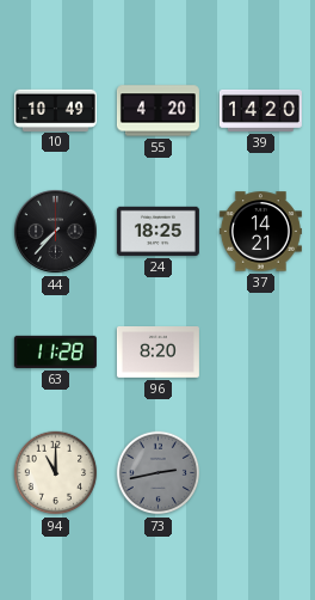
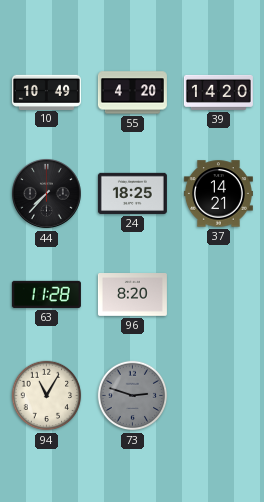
94: 11:00 -> 11:05 (47, 396)
73: 2:43 -> 2:48 (133, 396)
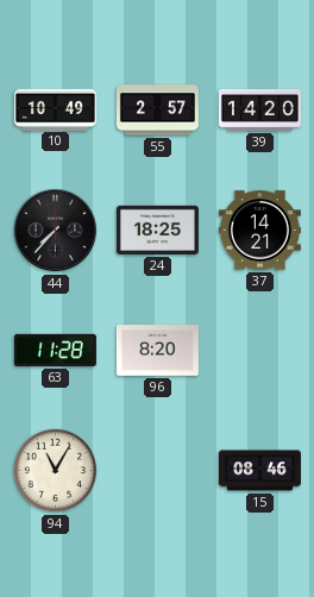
55: 4:20 -> 2:57 (157, 111)
73: 2:48 -> none (133, 396)
15: none -> 08:46 (259, 471)
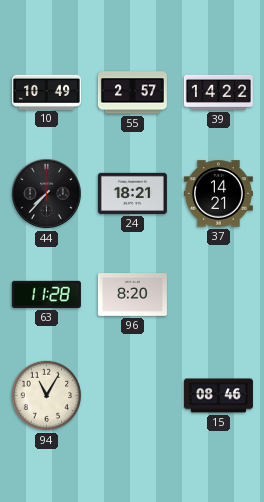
39: 14:20 -> 14:22 (218, 92)
24: 18:25 -> 18:21 (132, 193)
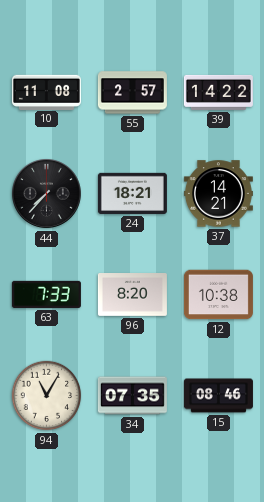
10: 10:49 -> 11:08 (46, 92)
63: 11:28 -> 7:33 (46, 294)
12: none -> 10:38 (218, 295)
34: none -> 07:35 (132, 396)
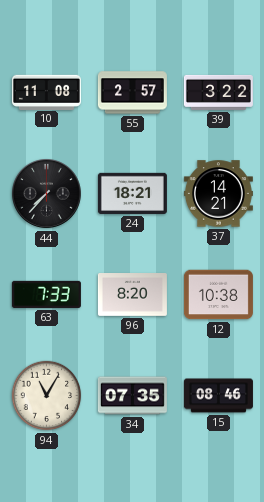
39: 14:22 -> 3:22 (218, 92)
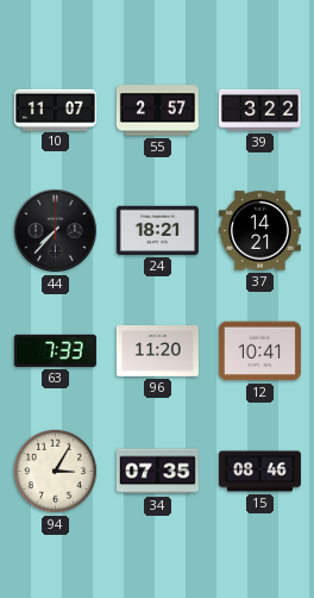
10: 11:08 -> 11:07 (55, 110)
96: 8:20 -> 11:20 (157, 351)
12: 10:38 -> 10:41 (259, 351)
94: 11:05 -> 3:05 (56, 472)
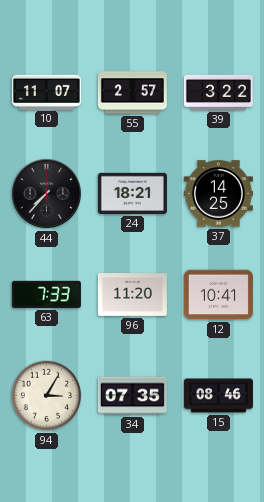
37: 14:21 -> 14:25 (218, 194)
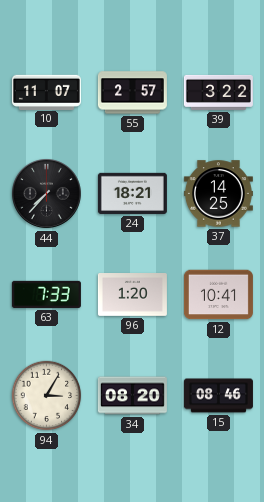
96: 11:20 -> 1:20 (132, 295)
34: 07:35 -> 08:20 (132, 396)
